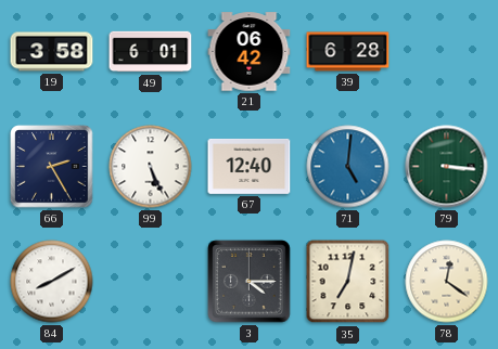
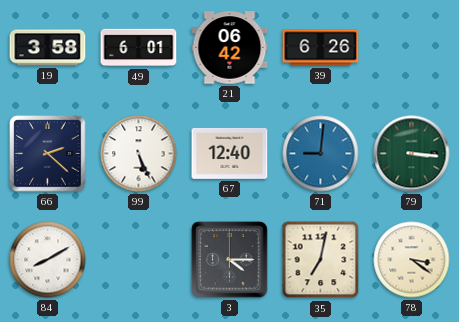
39: 6:28 -> 6:26 (321, 48)
66: 2:25 -> 2:22 (48, 154)
71: 5:01 -> 9:01 (321, 154)
78: 12:21 -> 3:21 (412, 260)
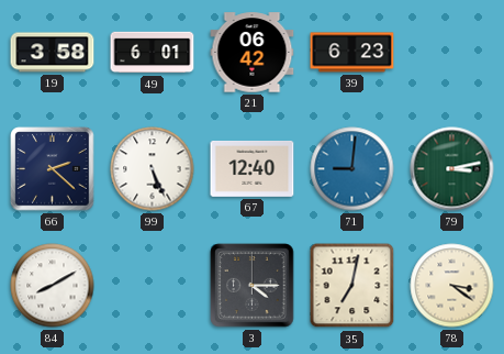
39: 6:26 -> 6:23 (352, 53)
79: 3:16 -> 3:13 (452, 169)
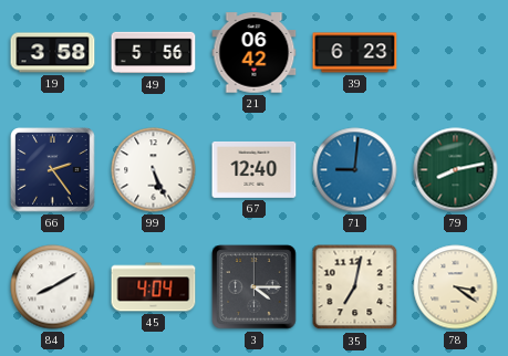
49: 6:01 -> 5:56 (154, 53)
66: 2:22 -> 2:24 (53, 170)
79: 3:13 -> 8:13 (456, 170)
45: none -> 4:04 (154, 287)
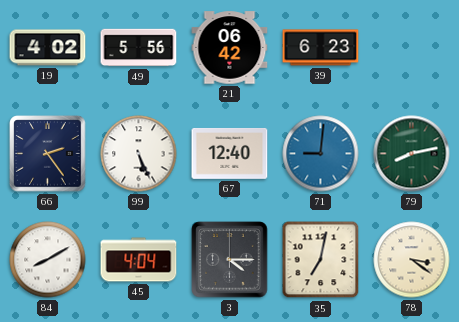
19: 3:58 -> 4:02 (48, 48)
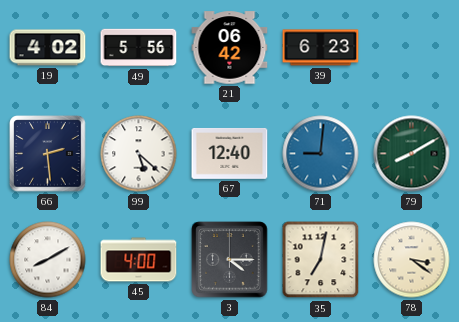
66: 2:24 -> 2:29 (48, 154)
99: 5:26 -> 5:22 (139, 154)
79: 8:13 -> 8:10 (412, 154)
45: 4:04 -> 4:00 (139, 260)
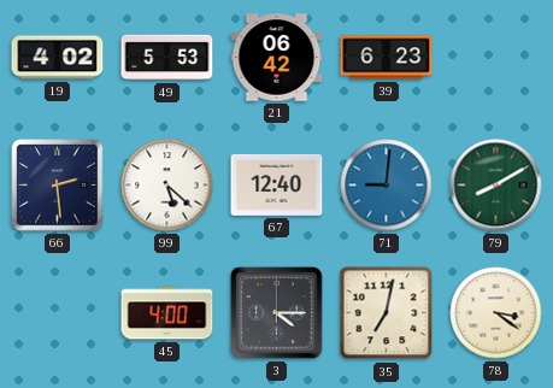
49: 5:56 -> 5:53 (167, 58)
84: 8:10 -> none (48, 260)
